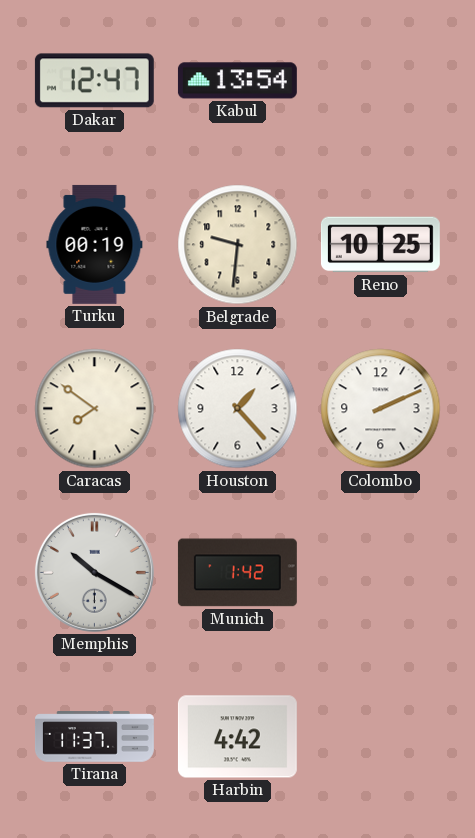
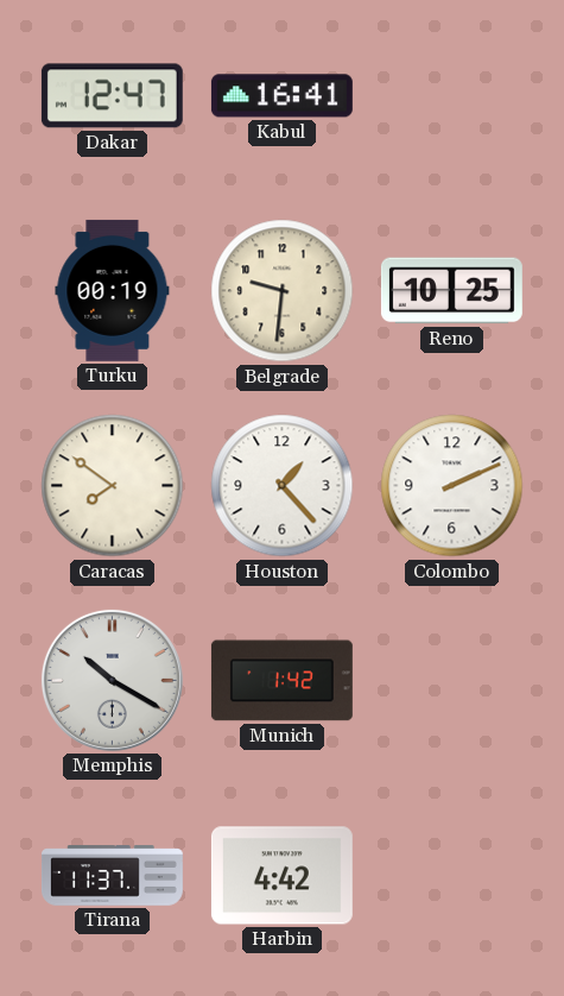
Kabul: 13:54 -> 16:41 (281, 96)
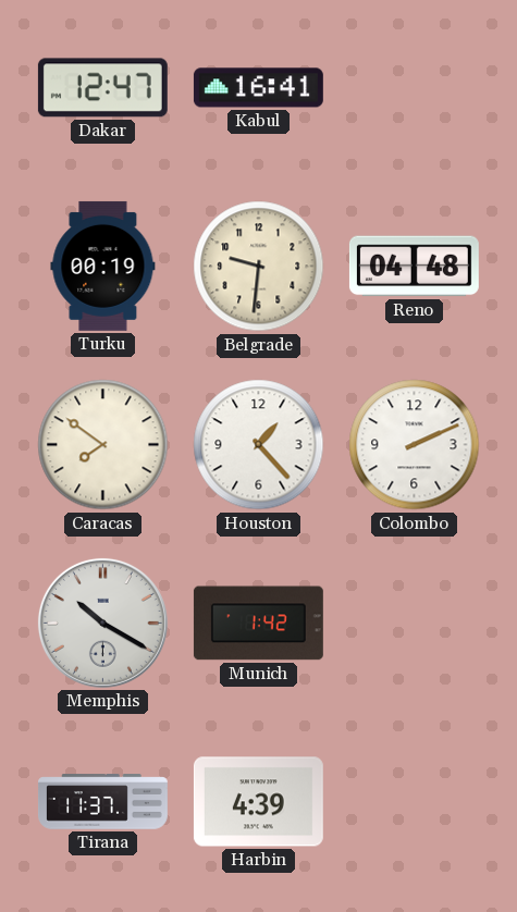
Reno: 10:25 -> 04:48 (414, 267)
Harbin: 4:42 -> 4:39 (258, 802)
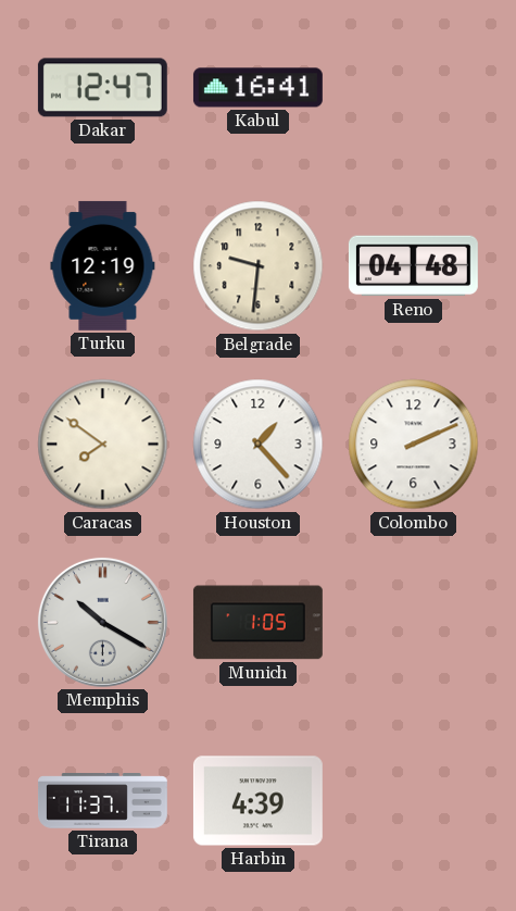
Turku: 00:19 -> 12:19 (103, 265)
Munich: 1:42 -> 1:05 (257, 623)
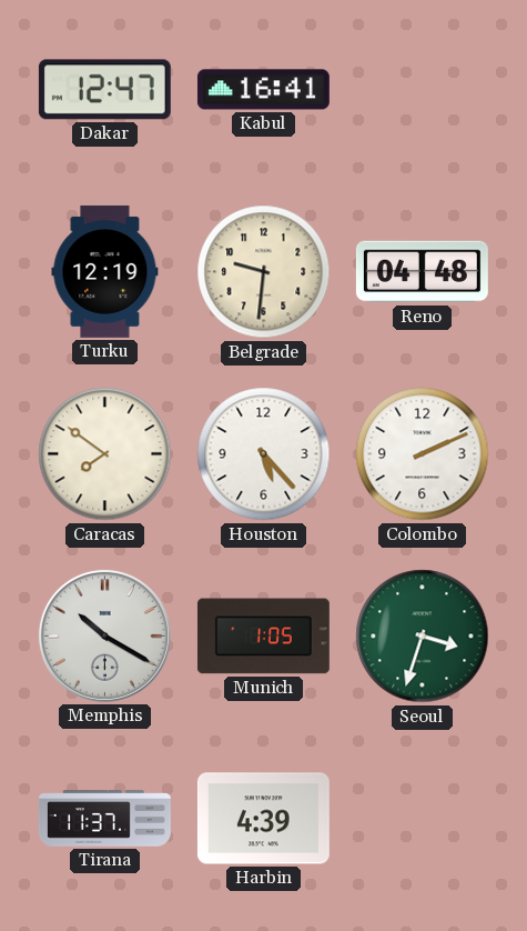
Houston: 1:23 -> 5:23 (264, 454)
Seoul: none -> 3:33 (423, 637)
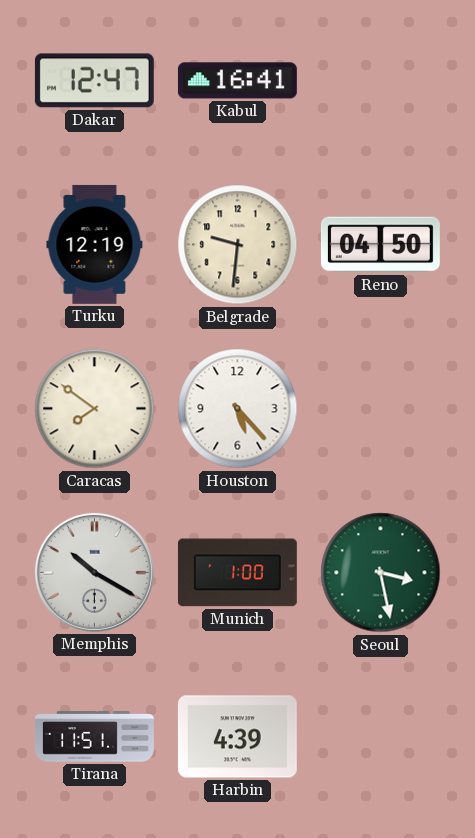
Reno: 04:48 -> 04:50 (380, 245)
Colombo: 2:11 -> none (423, 454)
Munich: 1:05 -> 1:00 (237, 573)
Seoul: 3:33 -> 3:28 (381, 573)
Tirana: 11:37 -> 11:51 (95, 737)
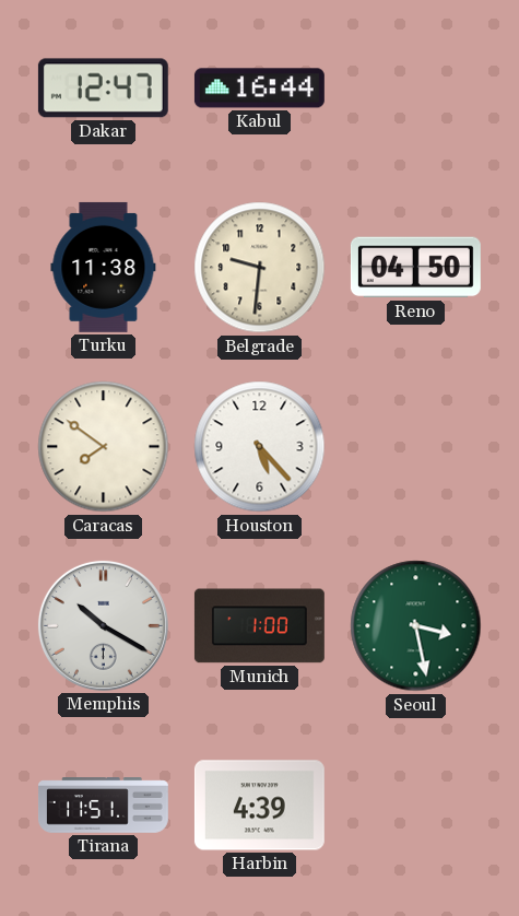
Kabul: 16:41 -> 16:44 (259, 89)
Turku: 12:19 -> 11:38 (104, 267)
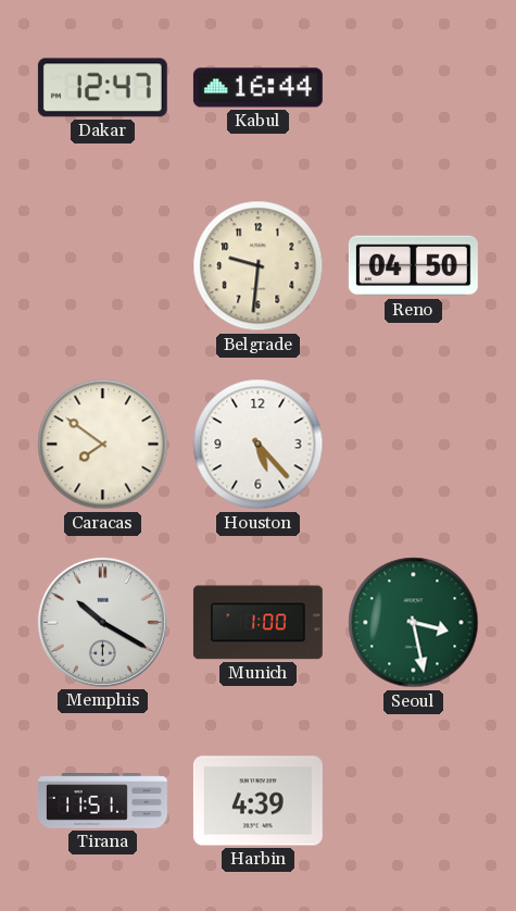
Turku: 11:38 -> none (104, 267)
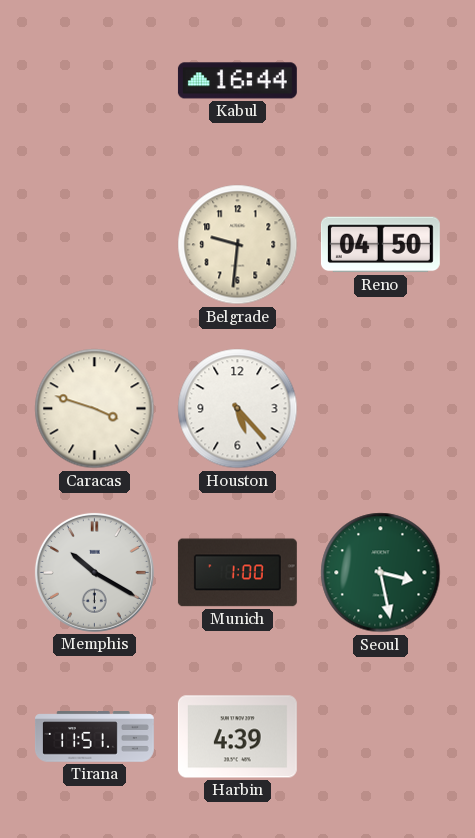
Dakar: 12:47 -> none (102, 88)
Caracas: 7:51 -> 3:48 (95, 409)
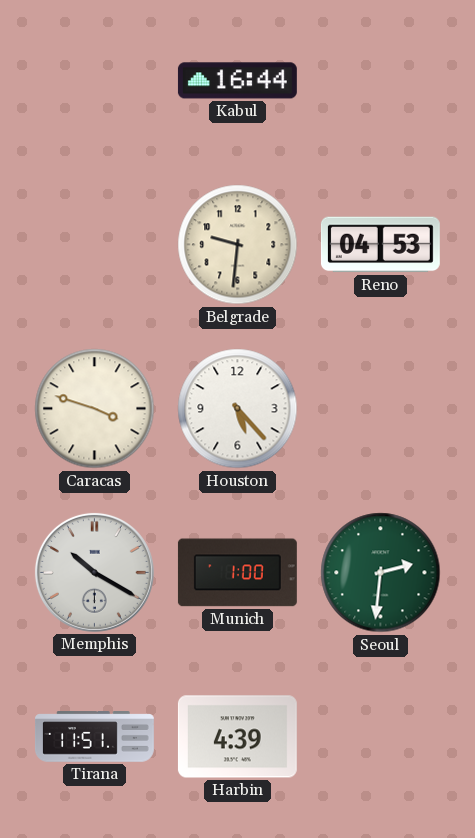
Reno: 04:50 -> 04:53 (380, 245)
Seoul: 3:28 -> 2:31 (381, 573)
